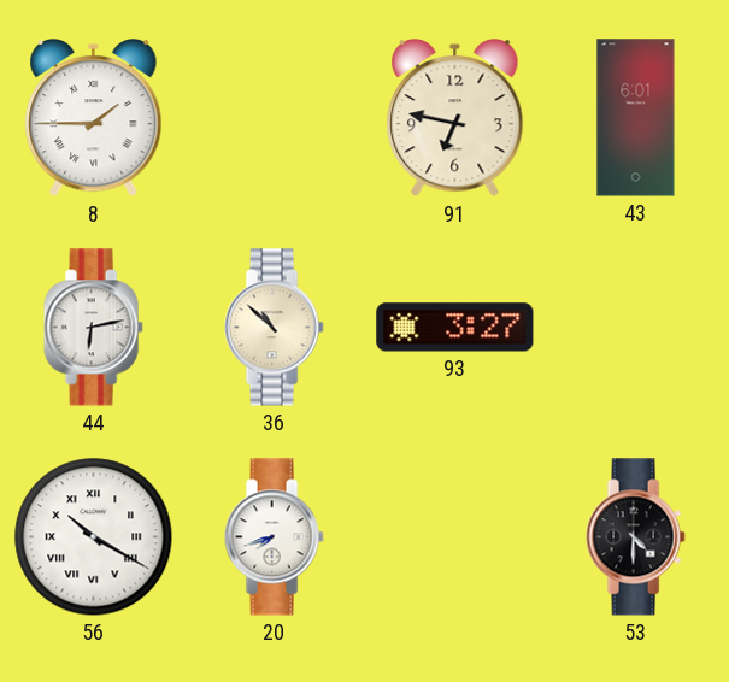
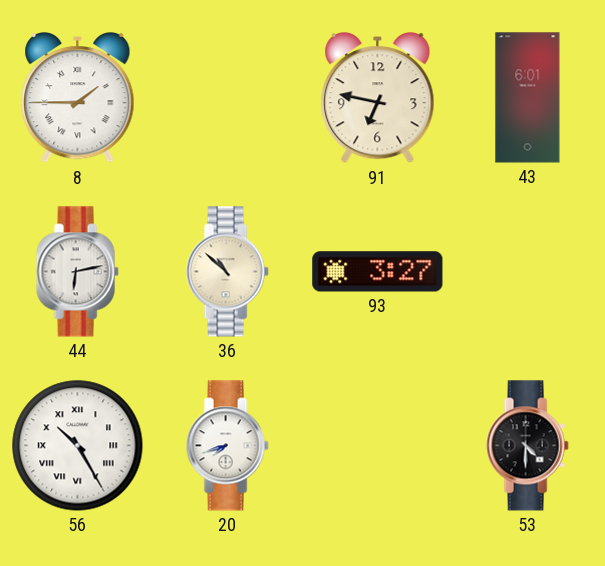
56: 10:20 -> 10:25 (78, 446)
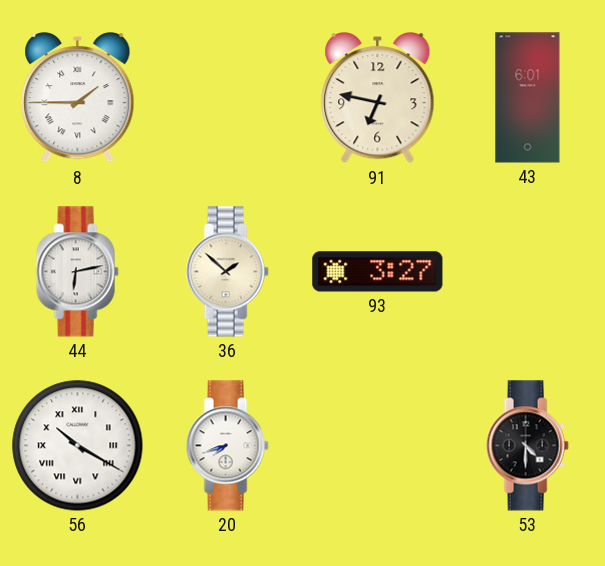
36: 10:52 -> 1:52 (227, 272)
56: 10:25 -> 10:20 (78, 446)
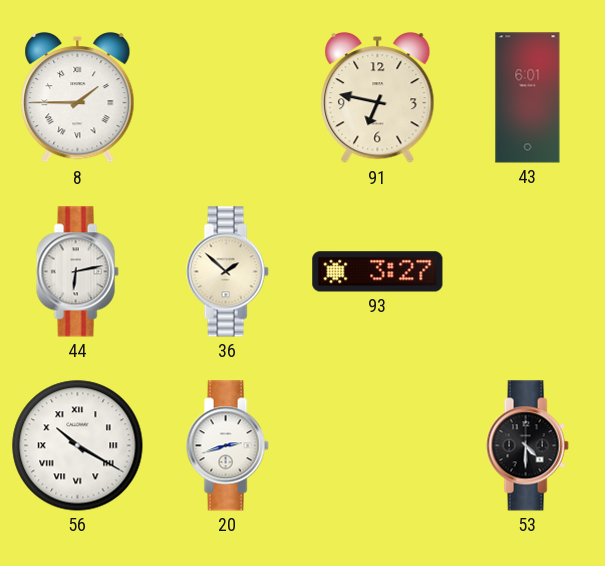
20: 7:42 -> 2:42 (227, 446)
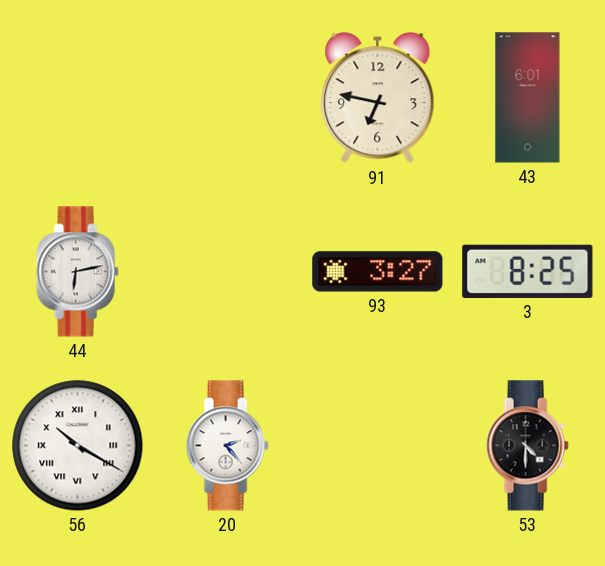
8: 1:45 -> none (78, 99)
36: 1:52 -> none (227, 272)
3: none -> 8:25 (528, 271)
20: 2:42 -> 2:23 (227, 446)
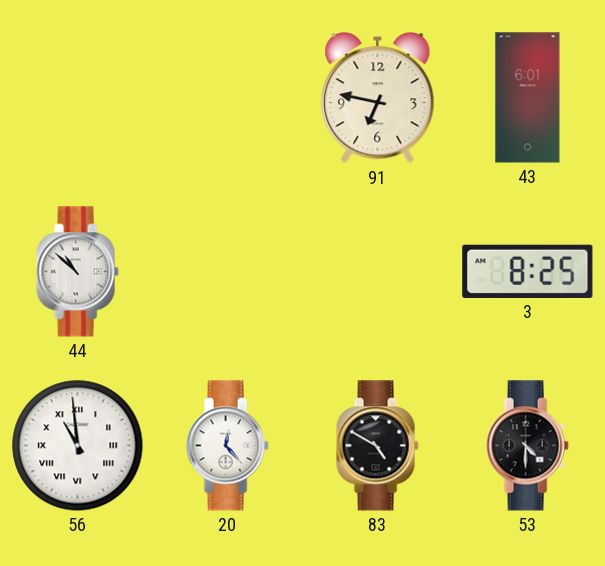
44: 6:13 -> 10:52 (77, 272)
93: 3:27 -> none (378, 272)
56: 10:20 -> 10:59 (78, 446)
20: 2:23 -> 12:23 (227, 446)
83: none -> 4:50 (377, 446)
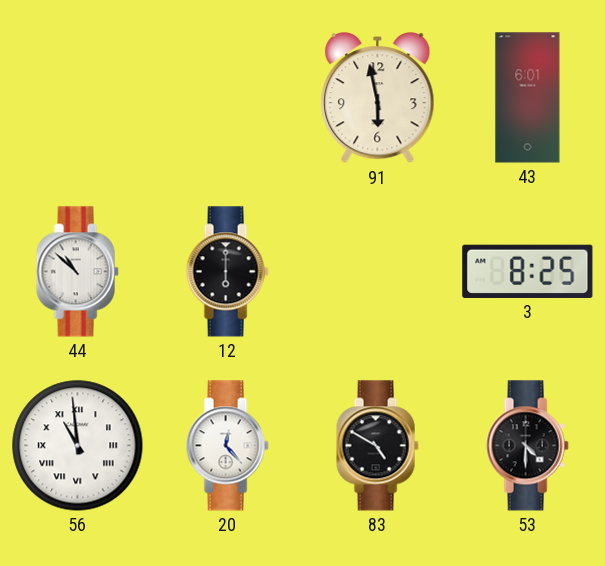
91: 6:47 -> 5:58 (378, 99)
12: none -> 6:00 (227, 272)
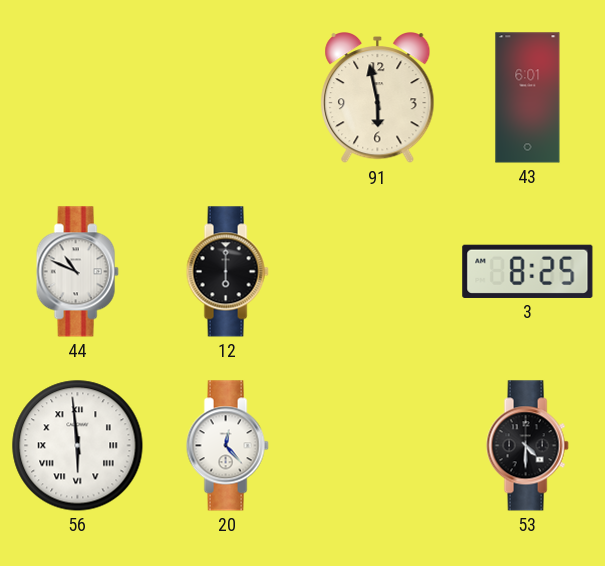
44: 10:52 -> 10:49 (77, 272)
56: 10:59 -> 5:59 (78, 446)
83: 4:50 -> none (377, 446)
